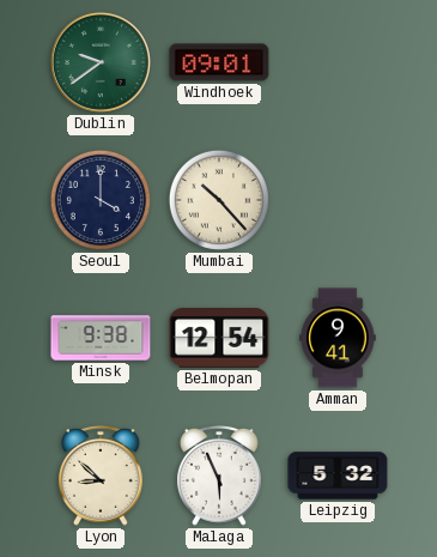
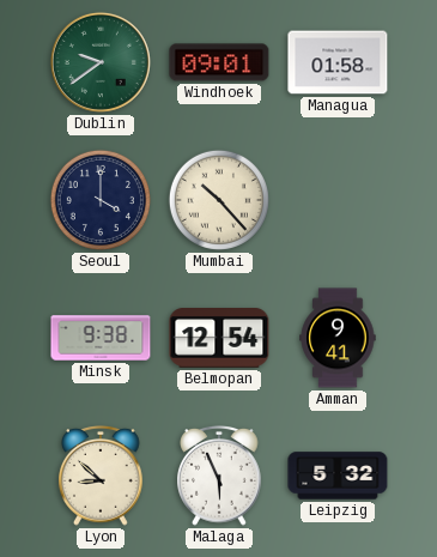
Managua: none -> 01:58 (338, 62)
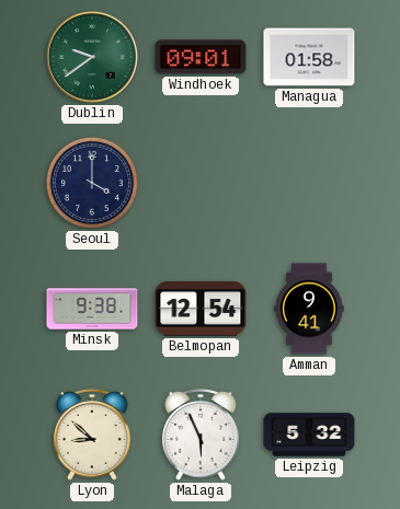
Mumbai: 10:23 -> none (219, 200)
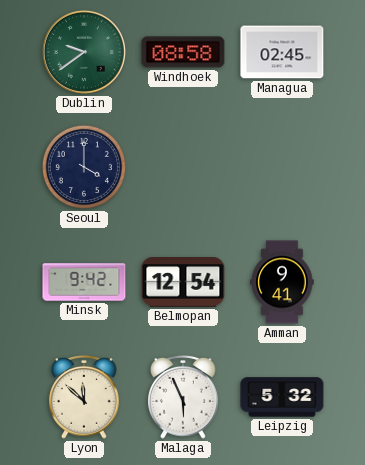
Windhoek: 09:01 -> 08:58 (183, 52)
Managua: 01:58 -> 02:45 (282, 52)
Minsk: 9:38 -> 9:42 (84, 282)
Lyon: 8:52 -> 11:52 (84, 397)
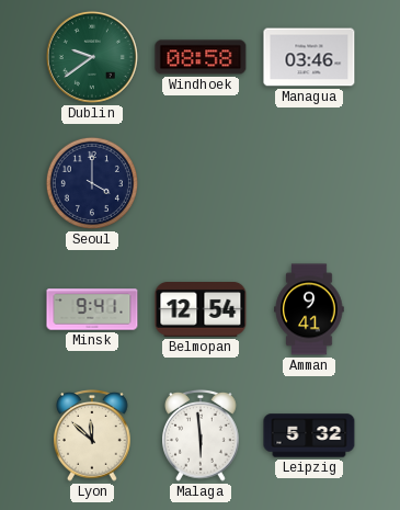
Managua: 02:45 -> 03:46 (309, 57)
Minsk: 9:42 -> 9:41 (92, 309)
Malaga: 5:56 -> 5:59 (201, 435)
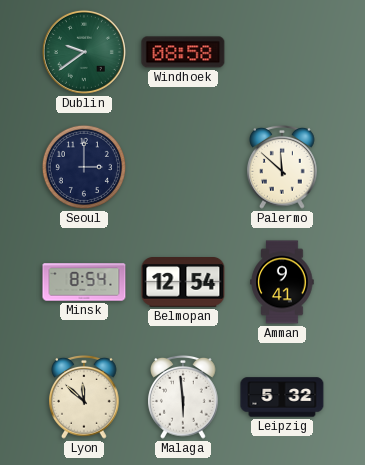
Managua: 03:46 -> none (309, 57)
Seoul: 4:00 -> 3:00 (84, 167)
Palermo: none -> 11:52 (282, 167)
Minsk: 9:41 -> 8:54 (84, 282)
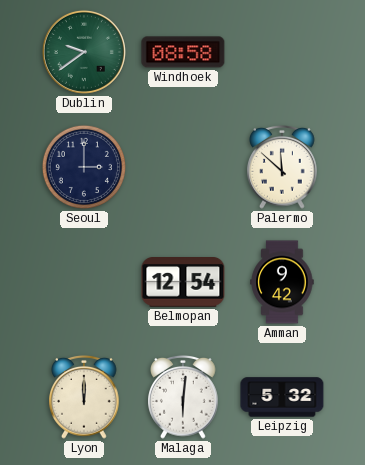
Minsk: 8:54 -> none (84, 282)
Amman: 9:41 -> 9:42 (282, 282)
Lyon: 11:52 -> 12:00 (84, 397)
Malaga: 5:59 -> 6:01 (183, 397)
